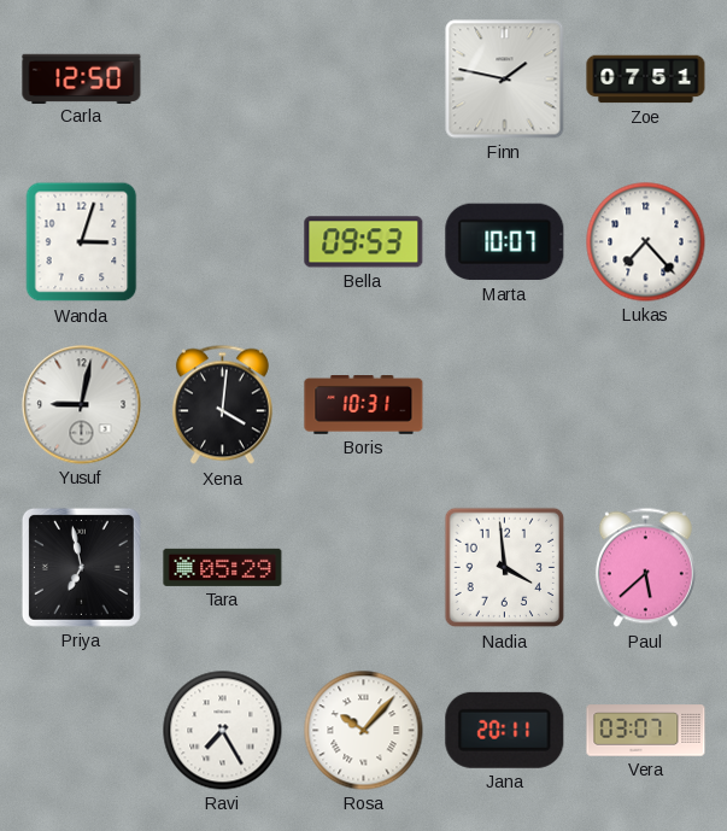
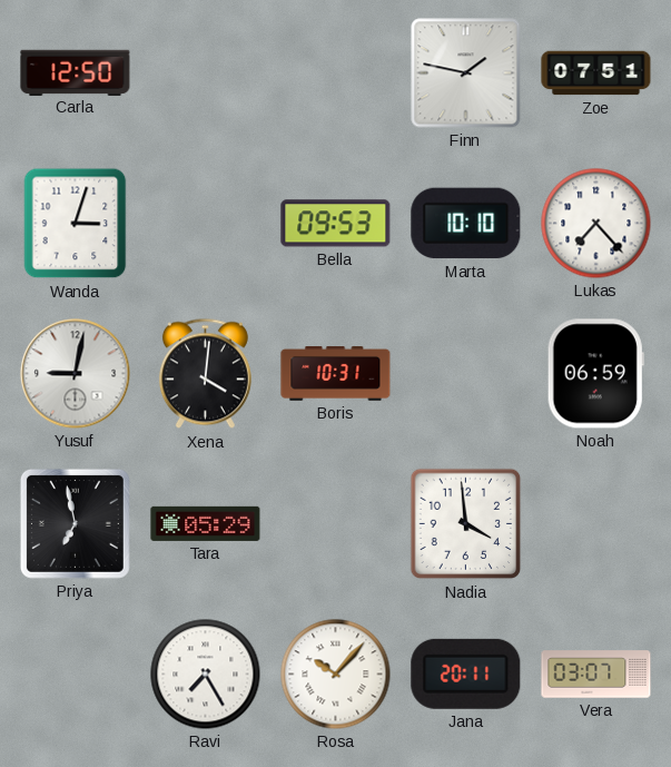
Marta: 10:07 -> 10:10 (466, 224)
Noah: none -> 06:59 (595, 374)
Paul: 5:38 -> none (645, 568)
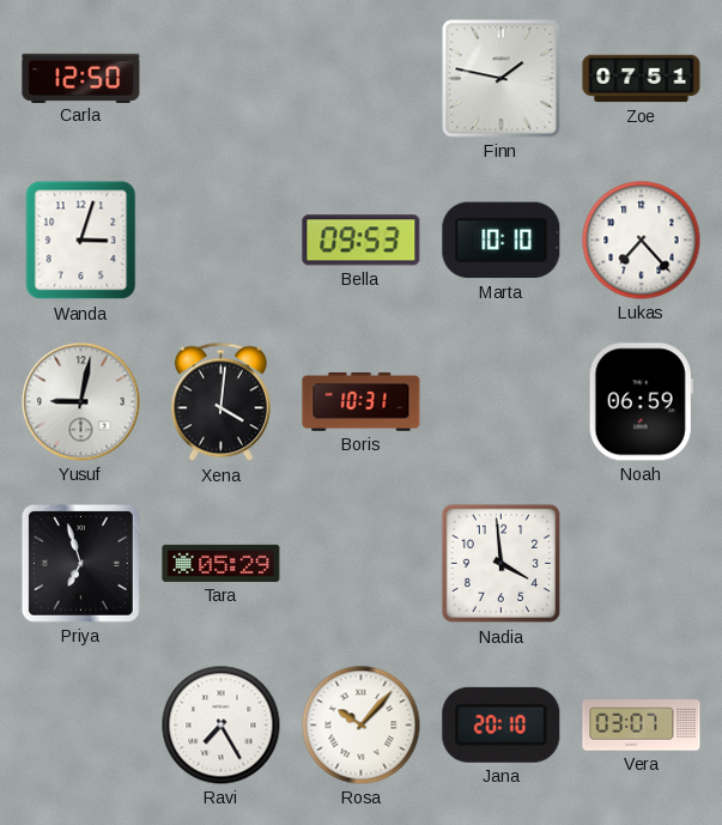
Priya: 6:58 -> 6:57 (80, 563)
Jana: 20:11 -> 20:10 (502, 724)
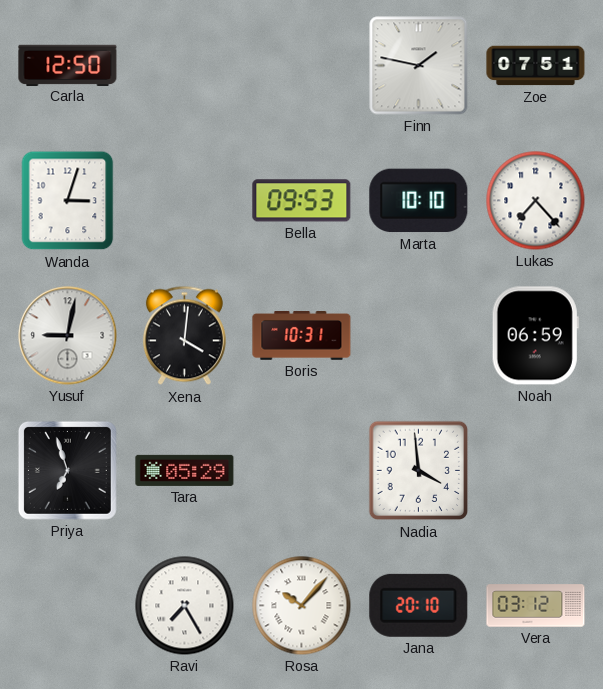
Vera: 03:07 -> 03:12 (536, 606)
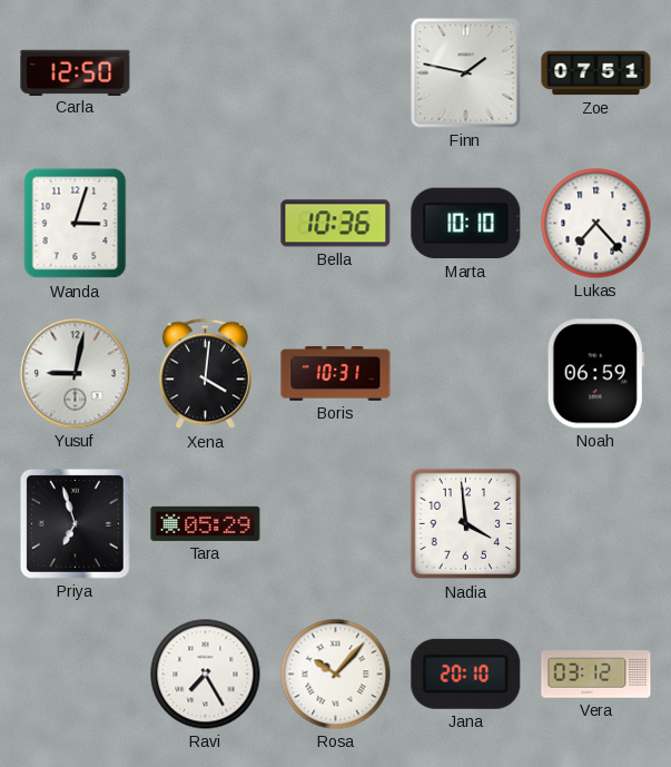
Bella: 09:53 -> 10:36 (336, 224)
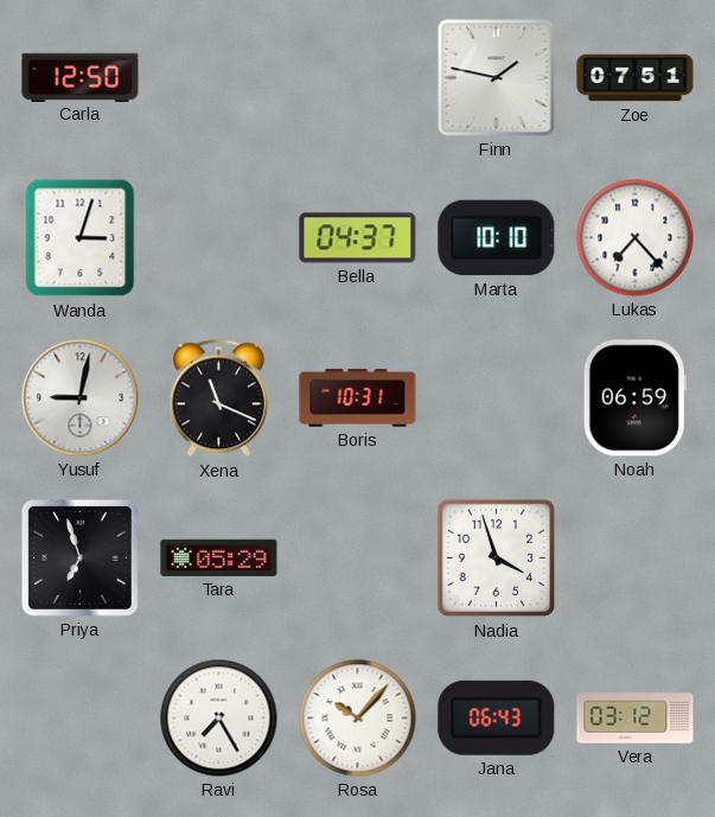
Bella: 10:36 -> 04:37 (358, 238)
Xena: 4:01 -> 11:19 (218, 398)
Nadia: 3:59 -> 3:57 (497, 559)
Jana: 20:10 -> 06:43 (497, 717)
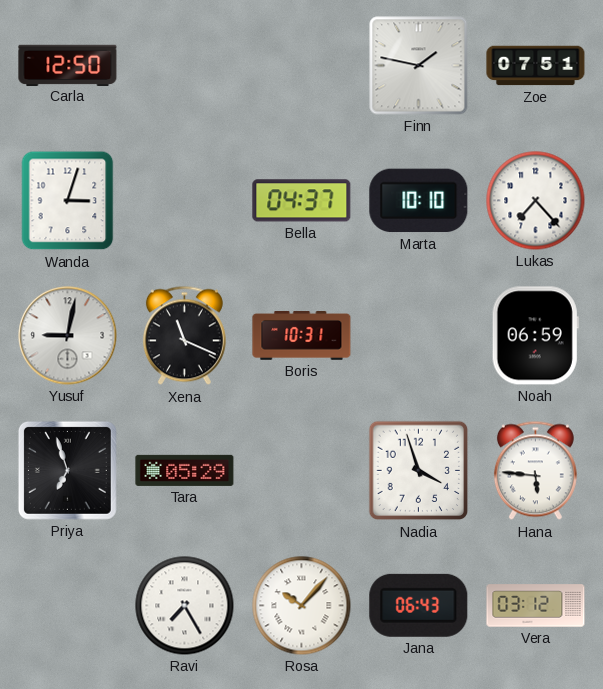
Hana: none -> 5:46 (535, 471)
